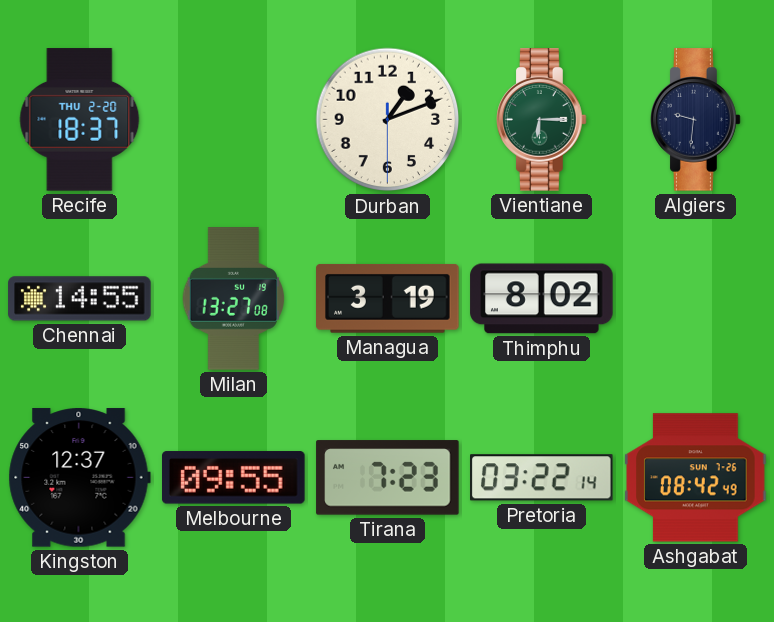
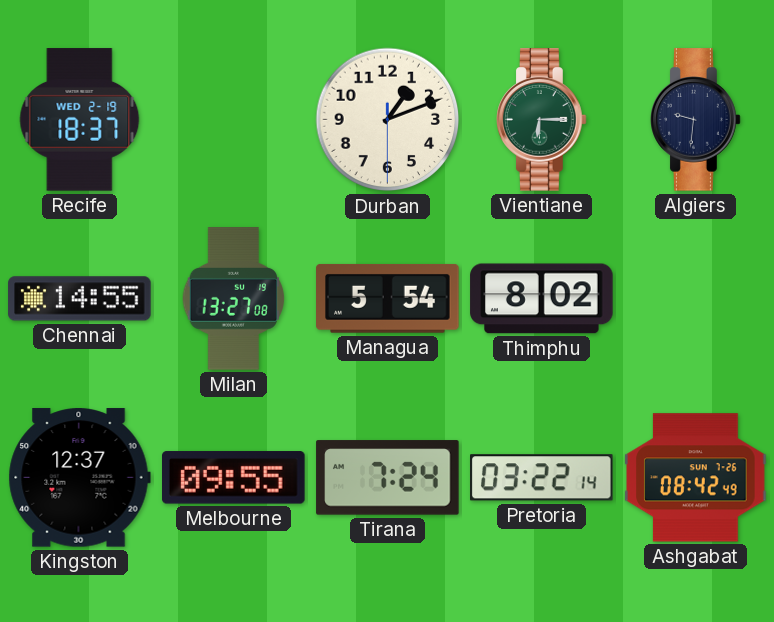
Recife date: THU 2-20 -> WED 2-19 (80, 120)
Managua: 3:19 -> 5:54 (388, 298)
Tirana: 7:23 -> 7:24 (388, 478)
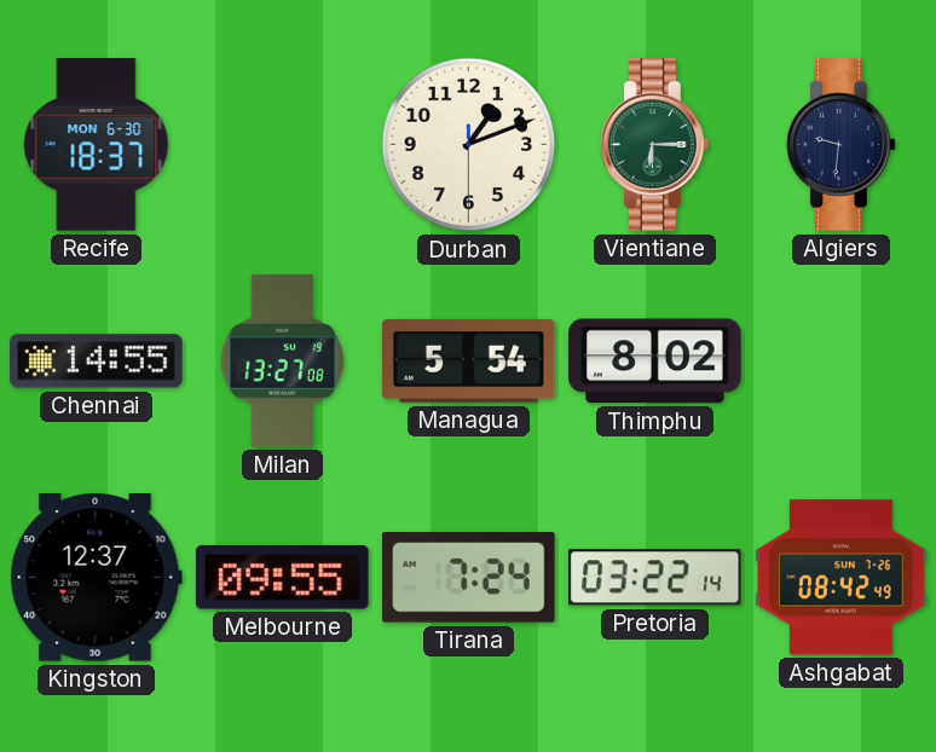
Recife date: WED 2-19 -> MON 6-30 (97, 145)
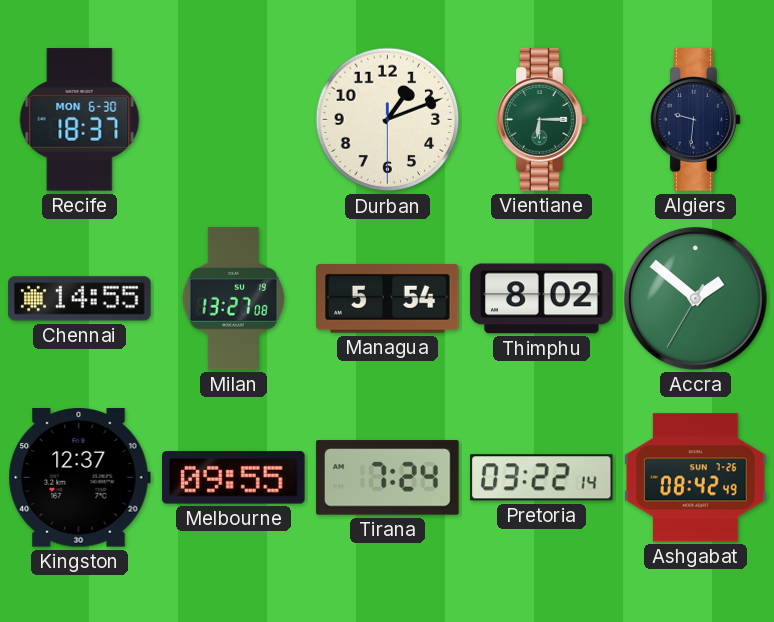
Accra: none -> 1:51 (696, 299)
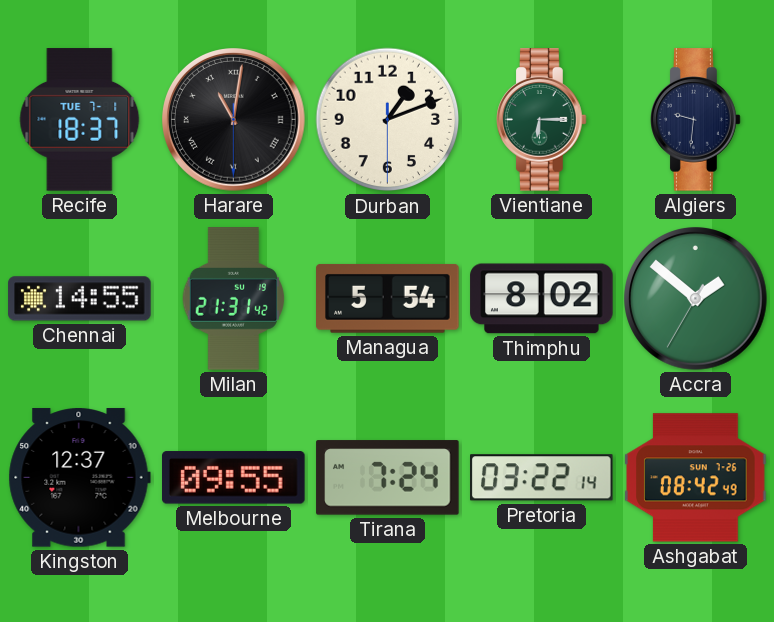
Recife date: MON 6-30 -> TUE 7-1 (80, 120)
Harare: none -> 11:01 (234, 120)
Milan: 13:27 -> 21:31 (234, 299)
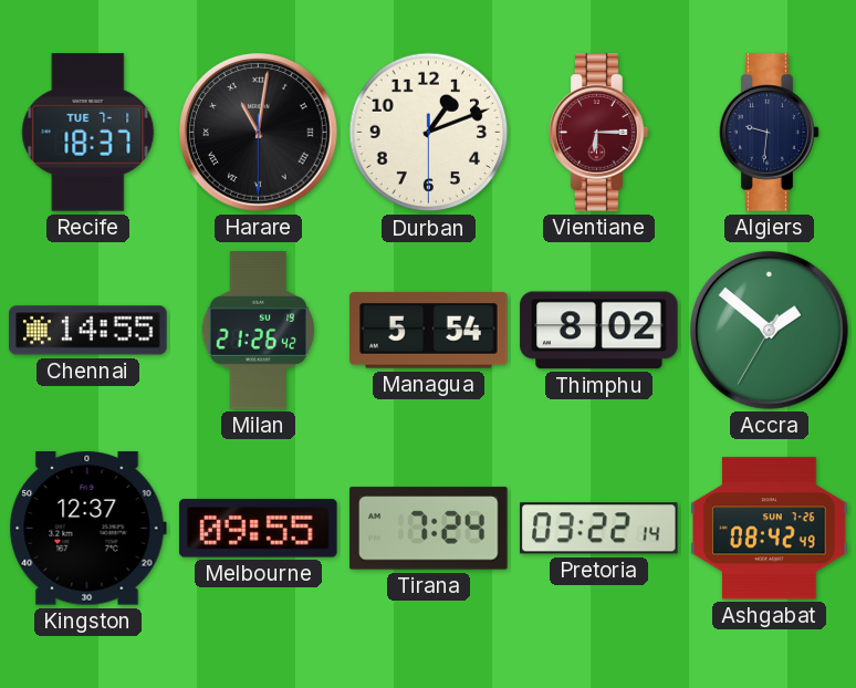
Vientiane dial: green -> burgundy (599, 133)
Milan: 21:31 -> 21:26 (259, 331)
